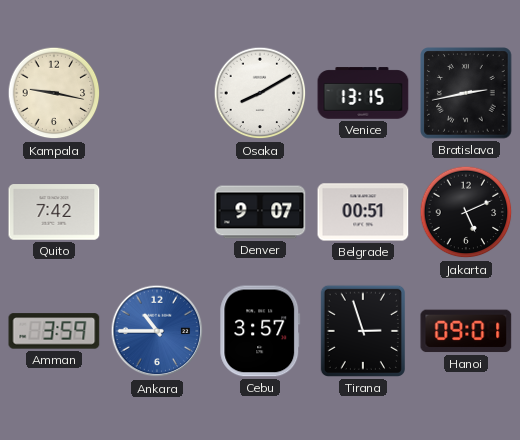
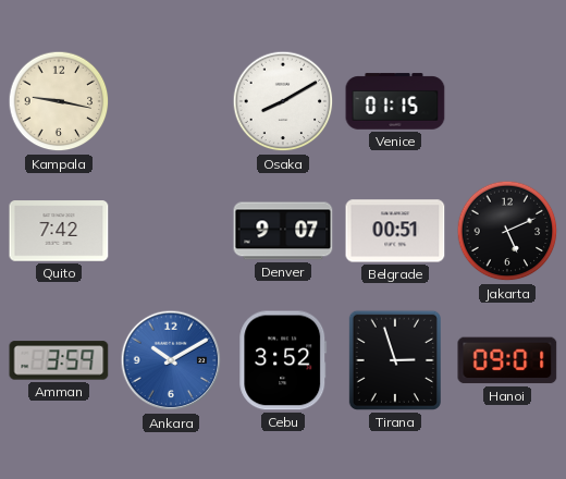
Venice: 13:15 -> 01:15 (395, 101)
Bratislava: 2:43 -> none (466, 93)
Ankara: 10:45 -> 10:10 (171, 360)
Cebu: 3:57 -> 3:52 (283, 360)
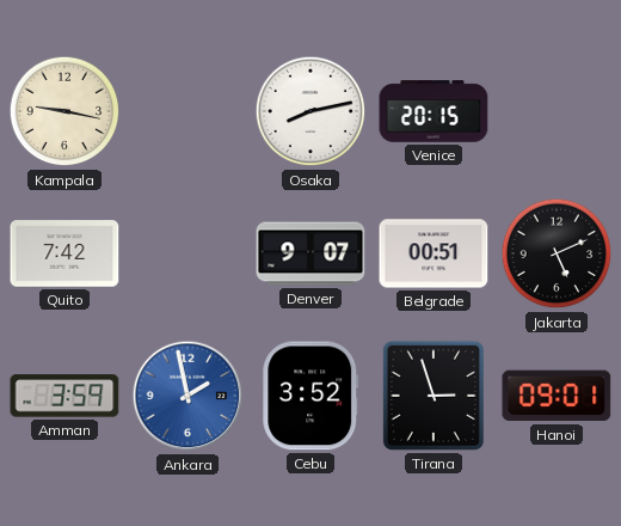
Osaka: 8:10 -> 8:13 (310, 111)
Venice: 01:15 -> 20:15 (434, 111)
Ankara: 10:10 -> 1:58 (187, 396)
